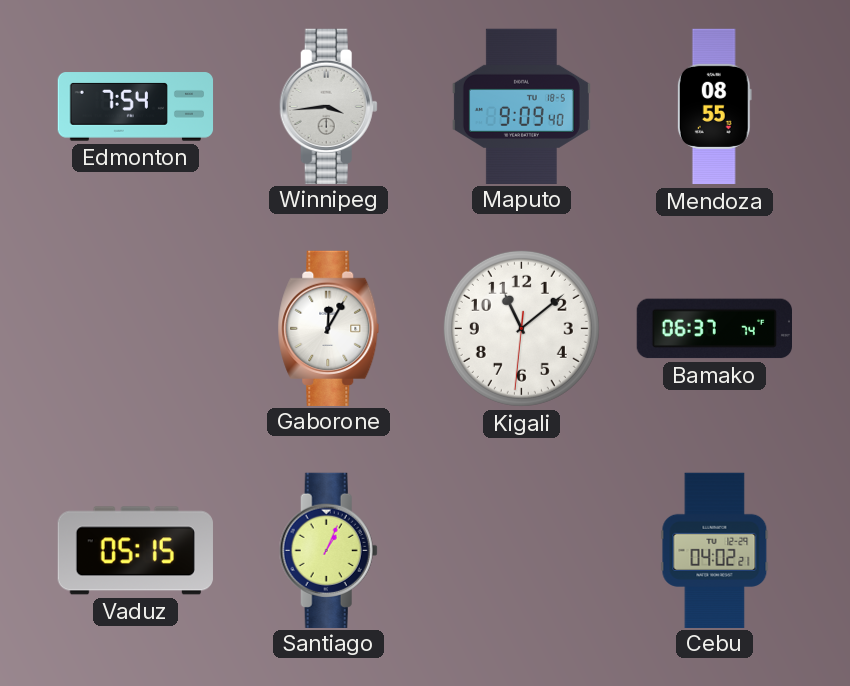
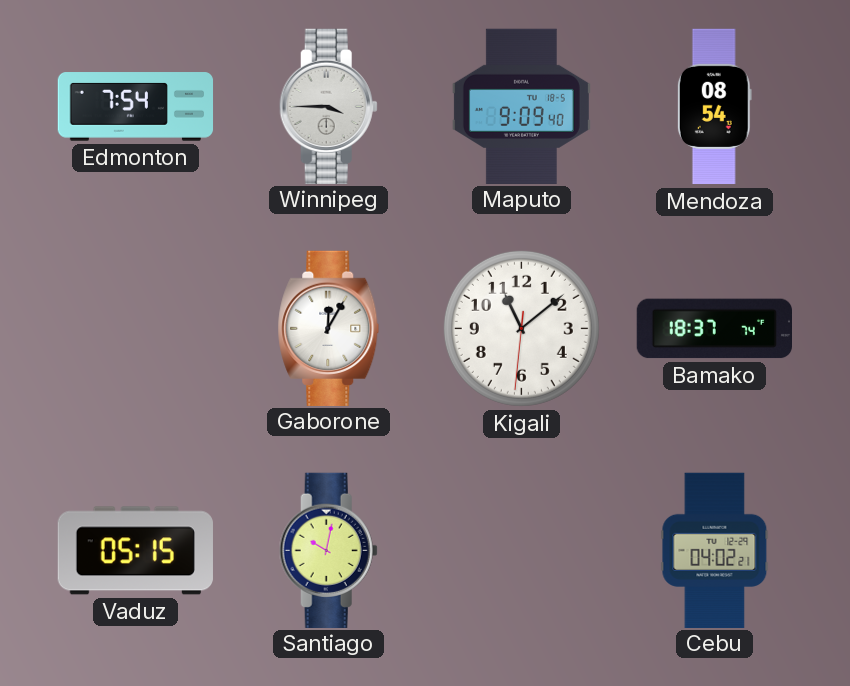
Winnipeg: 3:44 -> 3:45 (328, 106)
Mendoza: 08:55 -> 08:54 (714, 107)
Bamako: 06:37 -> 18:37 (714, 329)
Santiago: 1:04 -> 10:02 (328, 550)
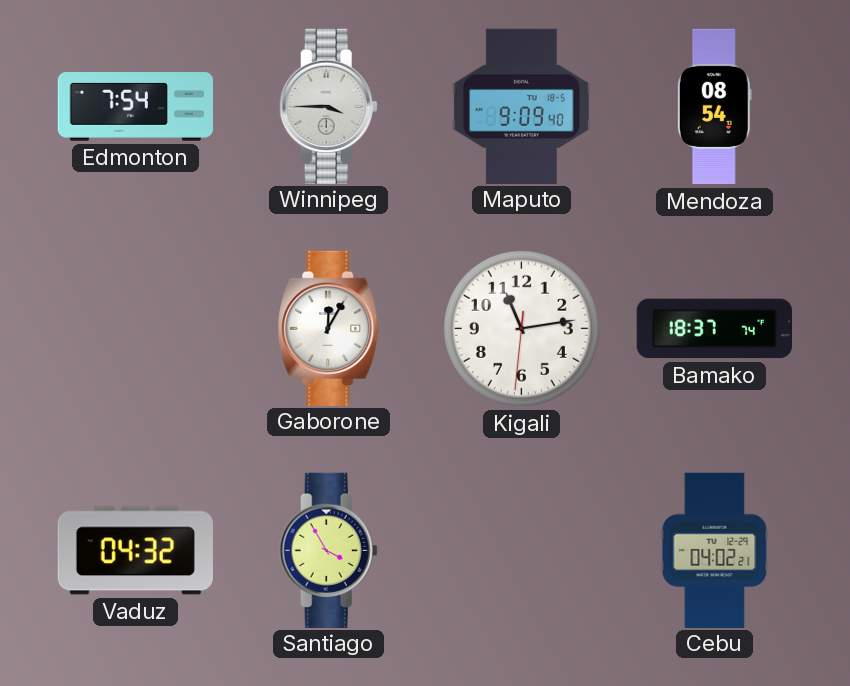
Kigali: 11:08 -> 11:13 (521, 328)
Vaduz: 05:15 -> 04:32 (135, 551)
Santiago: 10:02 -> 3:55 (328, 550)
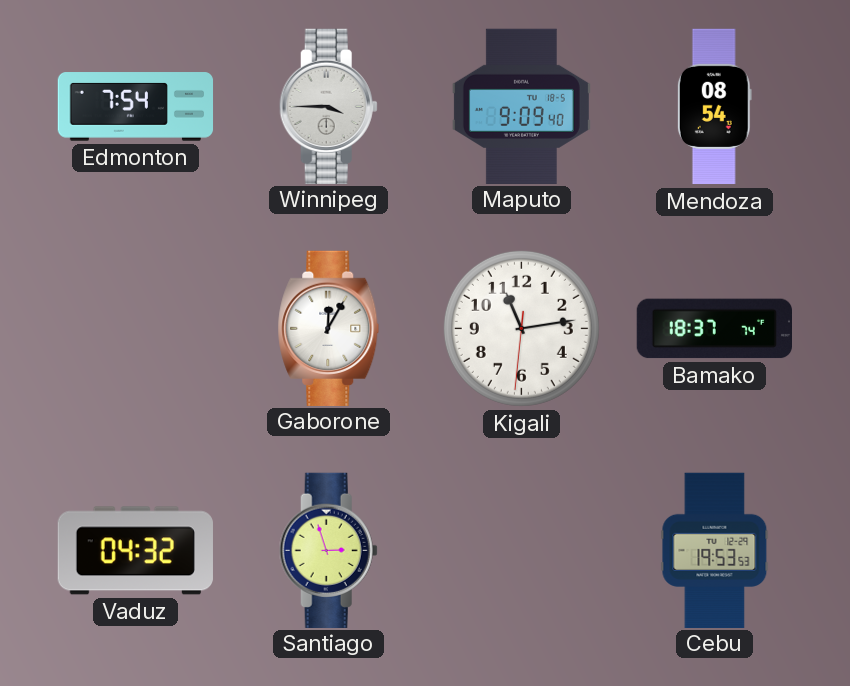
Santiago: 3:55 -> 2:57 (328, 550)
Cebu: 04:02 -> 19:53 (715, 550)
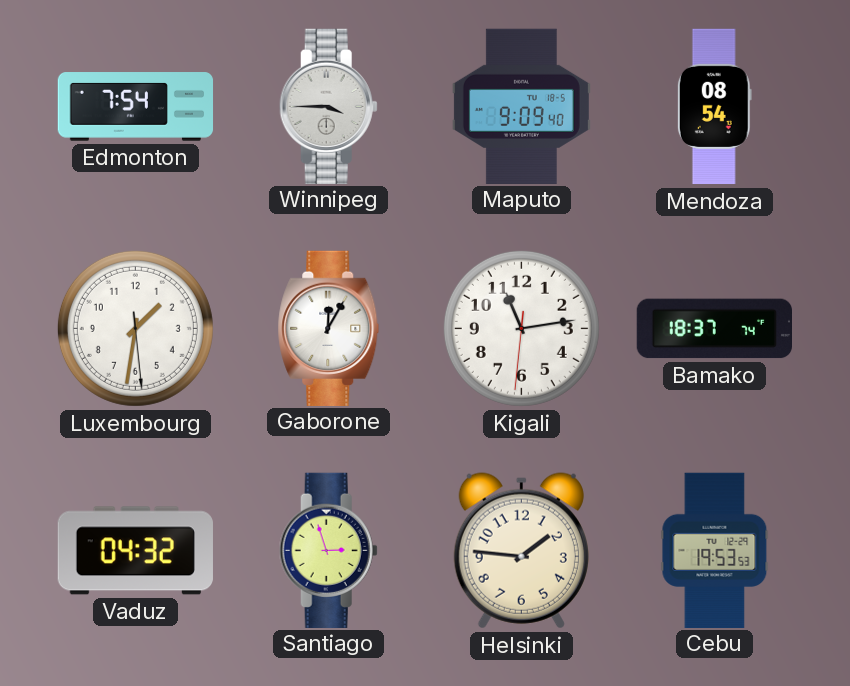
Luxembourg: none -> 1:31 (135, 328)
Helsinki: none -> 1:46 (521, 551)
